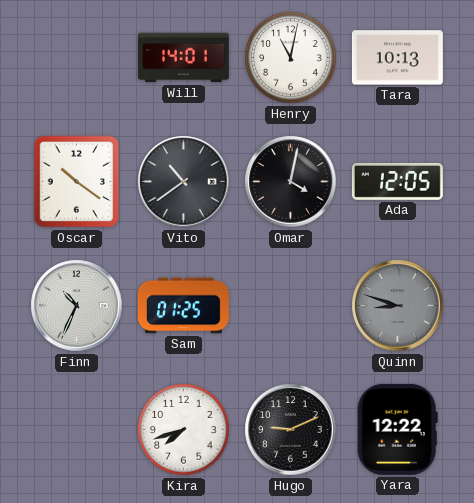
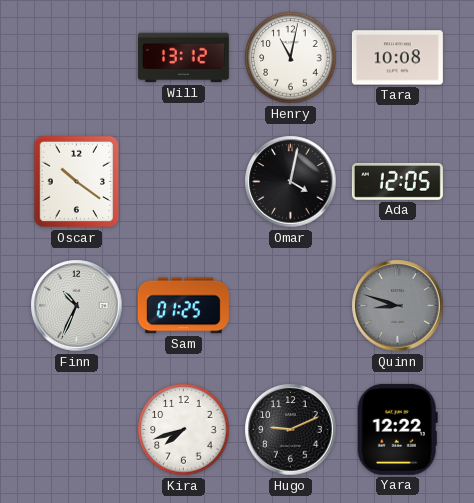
Will: 14:01 -> 13:12 (183, 58)
Tara: 10:13 -> 10:08 (397, 58)
Vito: 10:39 -> none (184, 182)
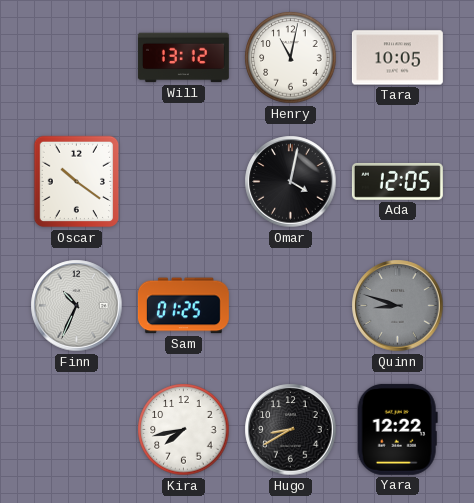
Tara: 10:08 -> 10:05 (397, 58)
Kira: 7:42 -> 7:43 (184, 430)
Hugo: 9:11 -> 8:40 (291, 430)
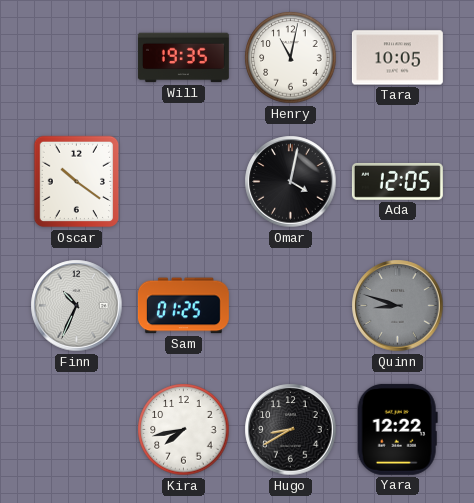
Will: 13:12 -> 19:35 (183, 58)
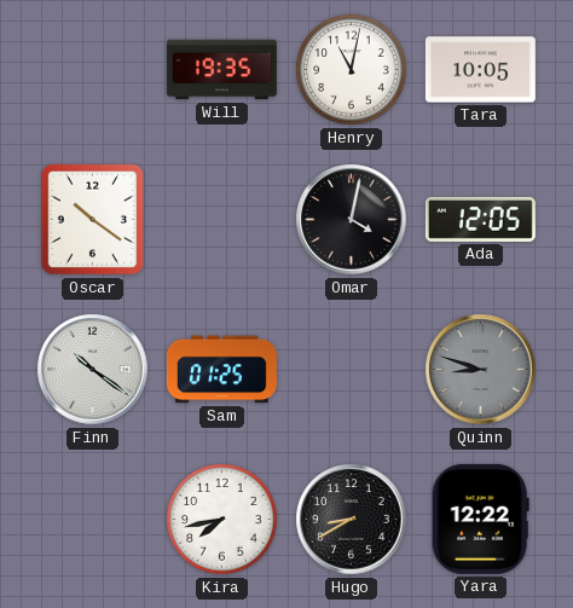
Finn: 10:34 -> 10:21 (93, 370)
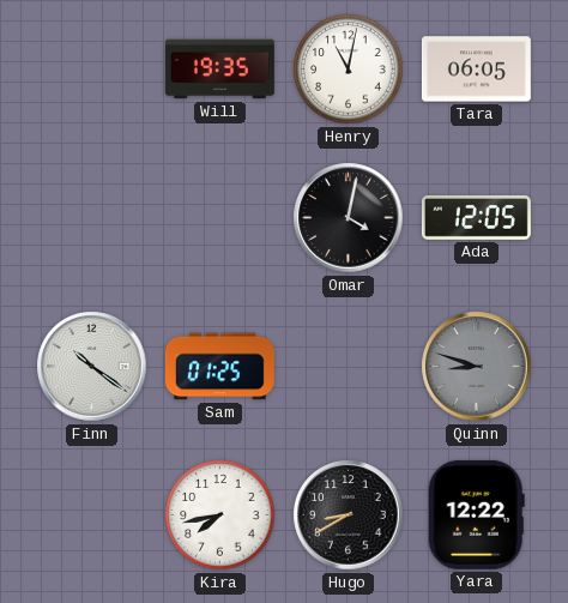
Tara: 10:05 -> 06:05 (476, 70)
Oscar: 10:21 -> none (93, 220)
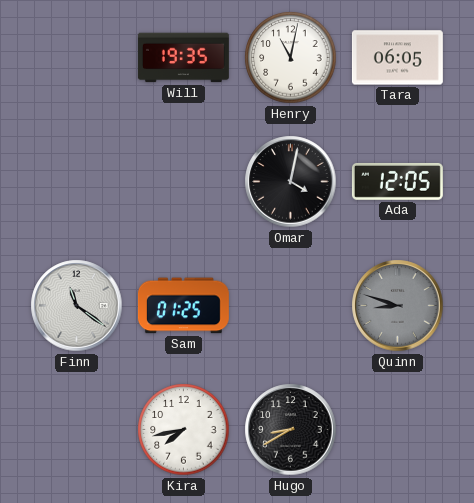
Finn: 10:21 -> 11:21 (77, 306)
Yara: 12:22 -> none (476, 514)
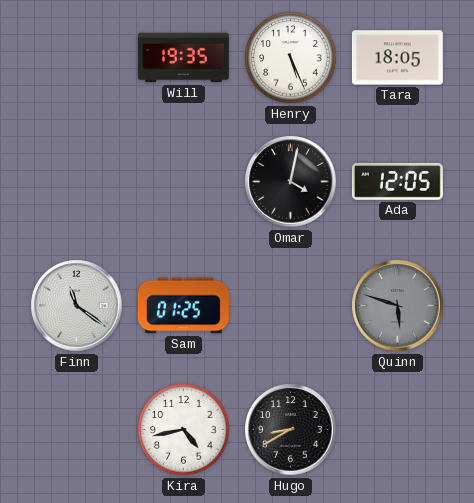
Henry: 11:02 -> 5:26 (291, 58)
Tara: 06:05 -> 18:05 (397, 58)
Quinn: 8:48 -> 5:48 (398, 306)
Kira: 7:43 -> 4:43 (184, 430)
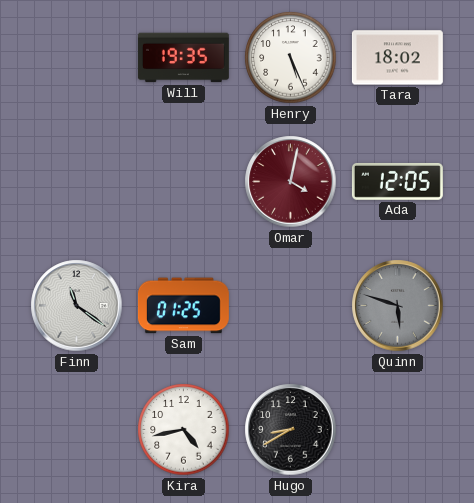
Tara: 18:05 -> 18:02 (397, 58)
Omar dial: black -> burgundy (291, 182)
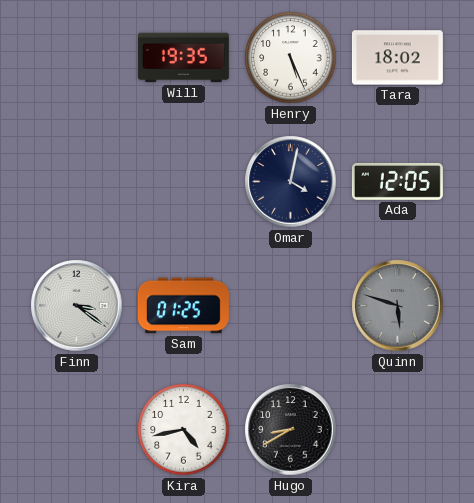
Omar dial: burgundy -> navy (291, 182)
Finn: 11:21 -> 3:21 (77, 306)
